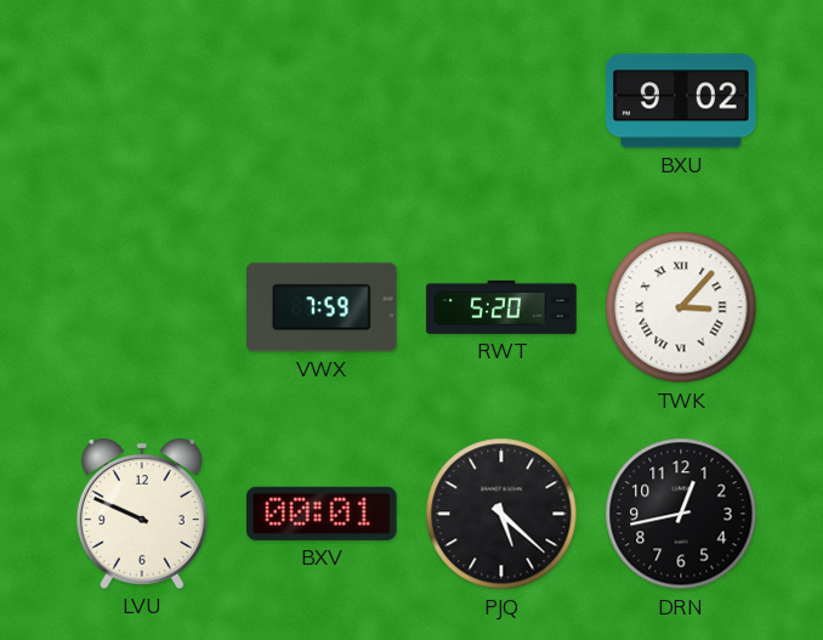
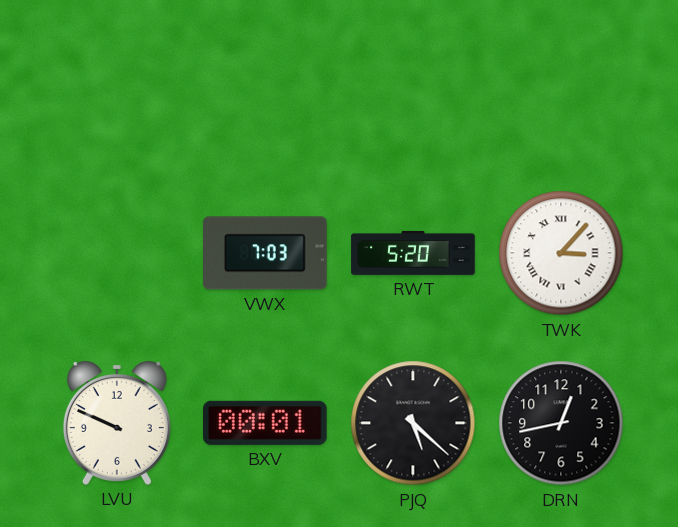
BXU: 9:02 -> none (682, 101)
VWX: 7:59 -> 7:03 (266, 253)
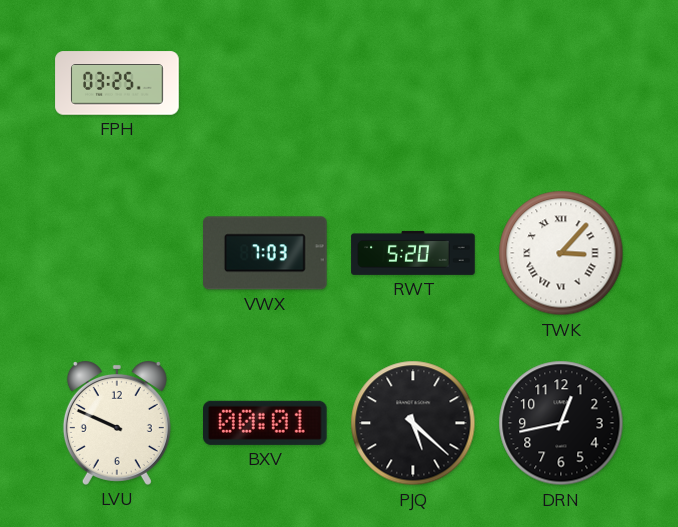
FPH: none -> 03:25 (117, 83)
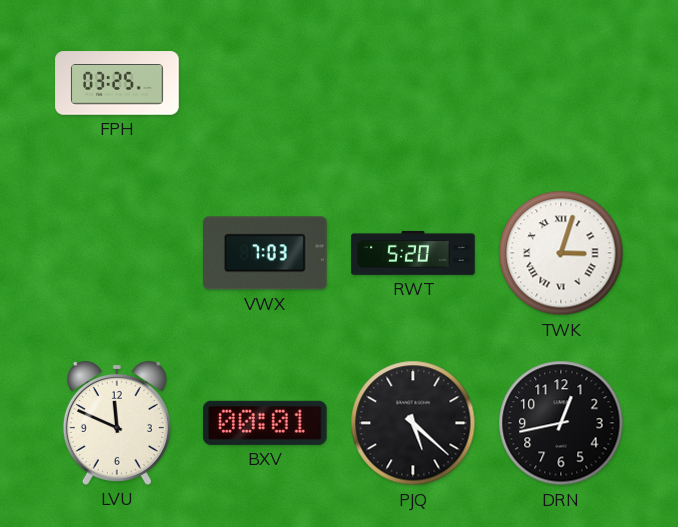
TWK: 3:07 -> 3:03 (561, 253)
LVU: 9:49 -> 11:49 (117, 423)
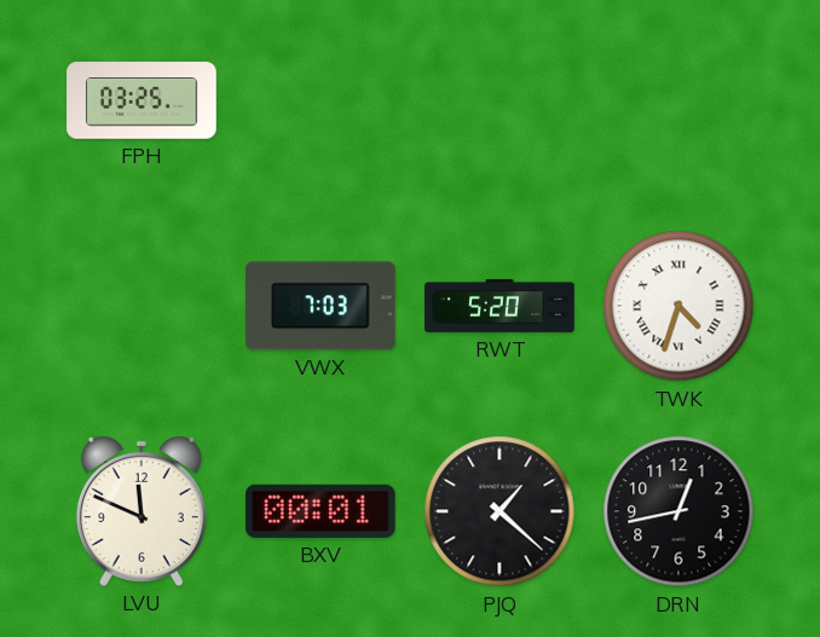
TWK: 3:03 -> 4:33 (678, 306)
PJQ: 5:22 -> 1:22 (499, 511)
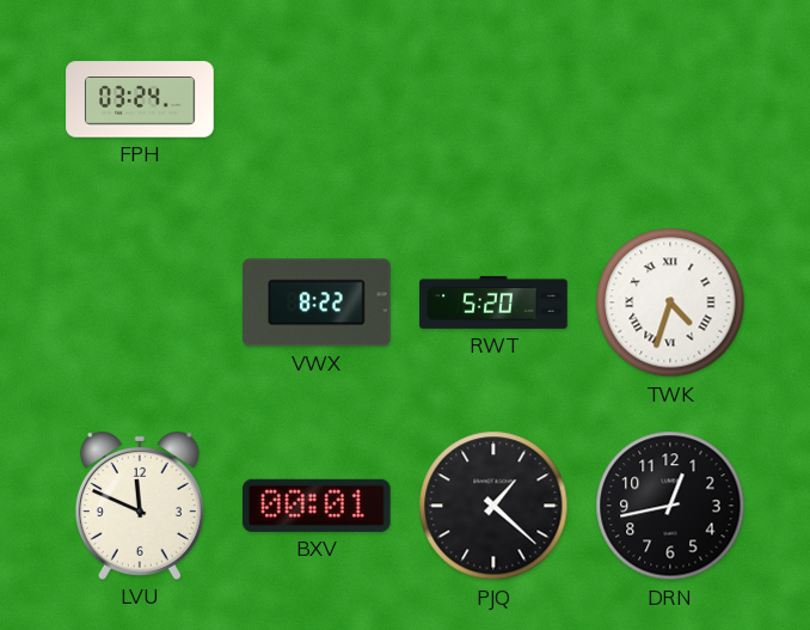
FPH: 03:25 -> 03:24 (140, 99)
VWX: 7:03 -> 8:22 (318, 302)
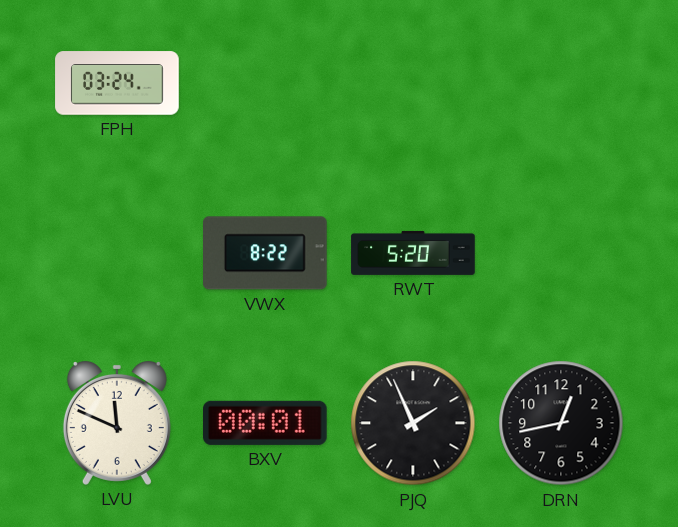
TWK: 4:33 -> none (670, 302)
PJQ: 1:22 -> 1:56 (413, 423)
